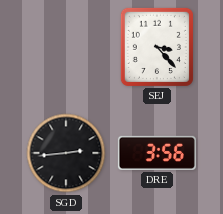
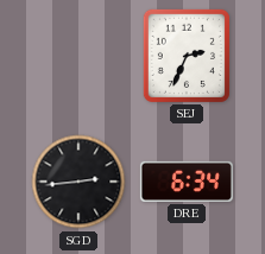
SEJ: 3:23 -> 2:34 (187, 56)
DRE: 3:56 -> 6:34 (187, 182)
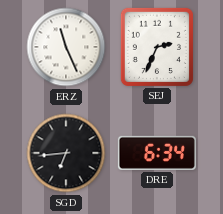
ERZ: none -> 11:26 (66, 47)
SGD: 2:44 -> 6:44 (66, 153)
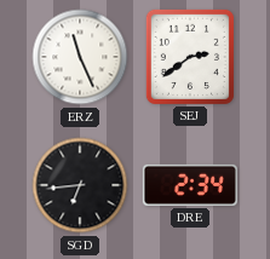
SEJ: 2:34 -> 2:39 (190, 57)
DRE: 6:34 -> 2:34 (190, 185)
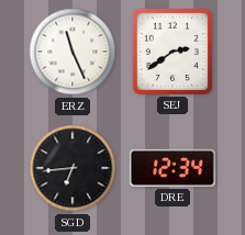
DRE: 2:34 -> 12:34 (172, 168)
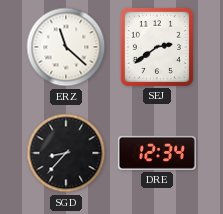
ERZ: 11:26 -> 11:22 (66, 47)
SGD: 6:44 -> 8:37 (66, 153)
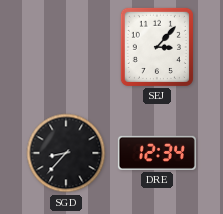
ERZ: 11:22 -> none (66, 47)
SEJ: 2:39 -> 3:07 (157, 47)
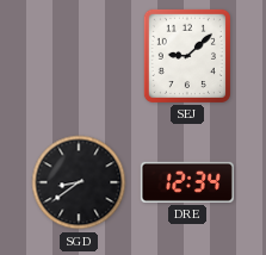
SEJ: 3:07 -> 9:08 (187, 56)
SGD: 8:37 -> 8:39 (79, 182)
